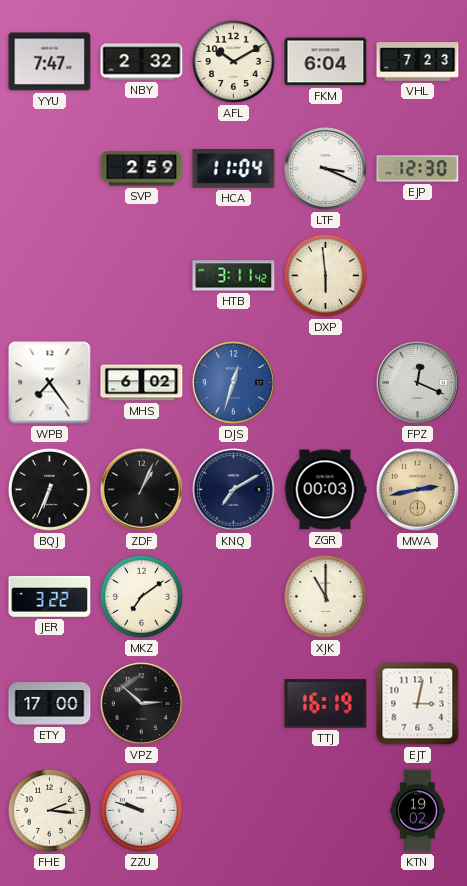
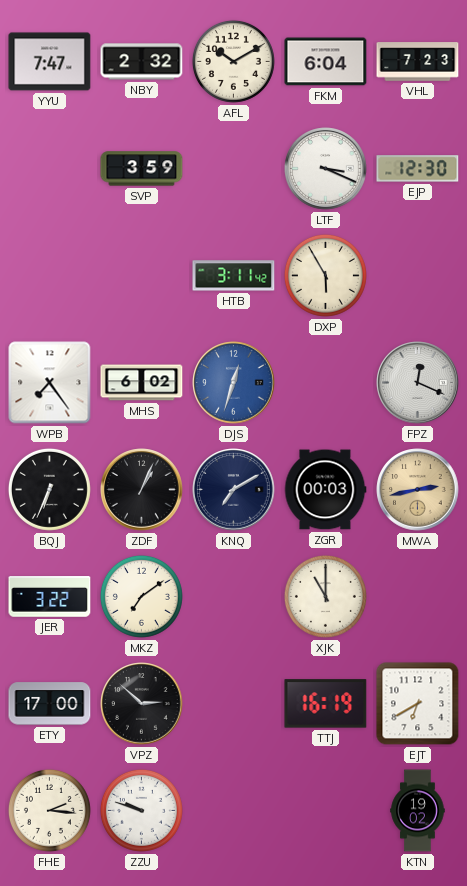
SVP: 2:59 -> 3:59 (142, 169)
HCA: 11:04 -> none (234, 168)
DXP: 5:59 -> 5:55 (325, 275)
EJT: 3:02 -> 6:40 (418, 704)
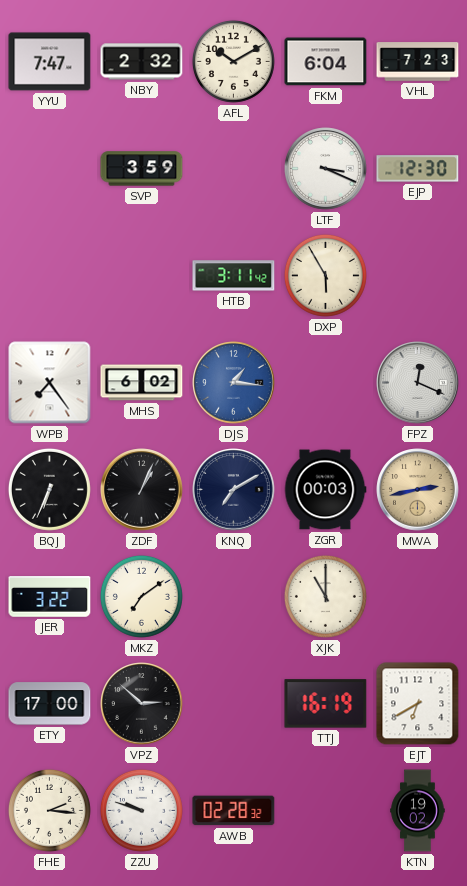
DJS: 12:33 -> 1:16 (234, 383)
AWB: none -> 02:28 (234, 811)
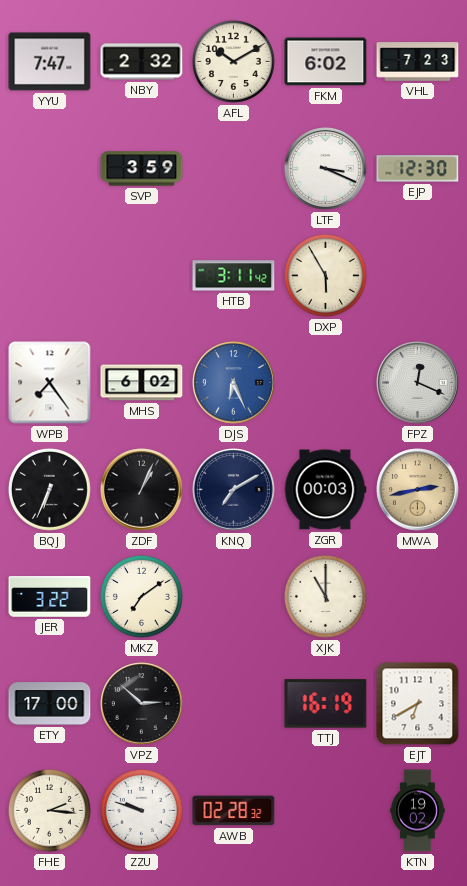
FKM: 6:04 -> 6:02 (326, 62)
DJS: 1:16 -> 6:26 (234, 383)
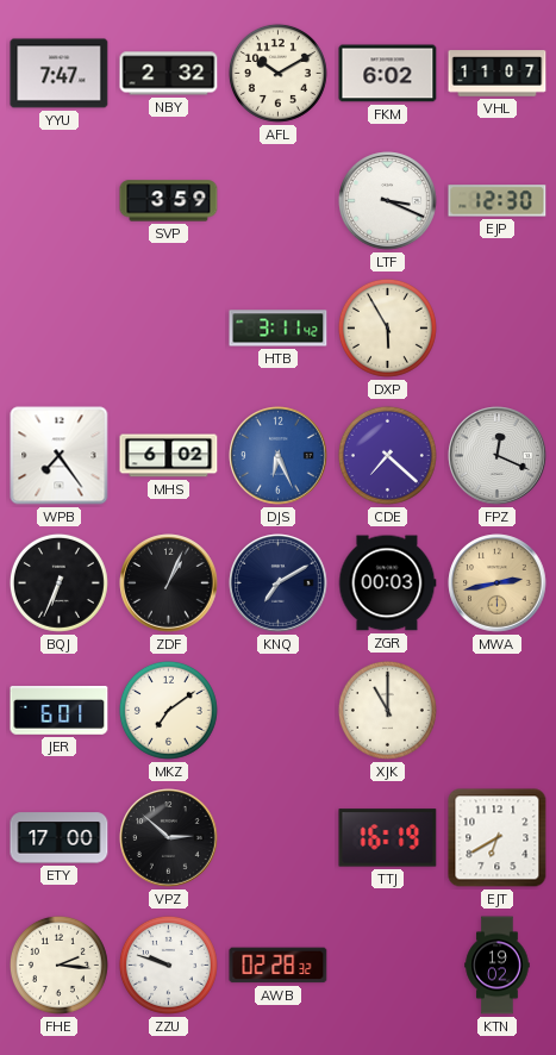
VHL: 7:23 -> 11:07 (498, 74)
CDE: none -> 7:22 (387, 455)
JER: 3:22 -> 6:01 (60, 711)
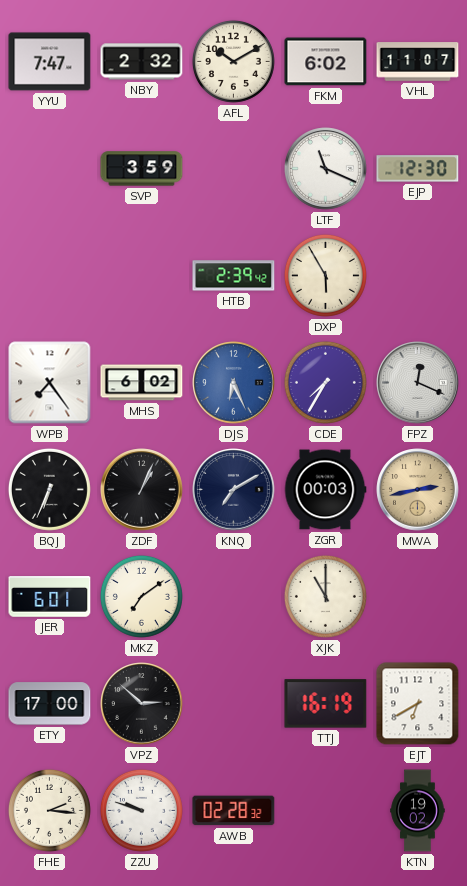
LTF: 3:19 -> 11:19 (326, 169)
HTB: 3:11 -> 2:39 (234, 276)
CDE: 7:22 -> 7:35 (325, 382)
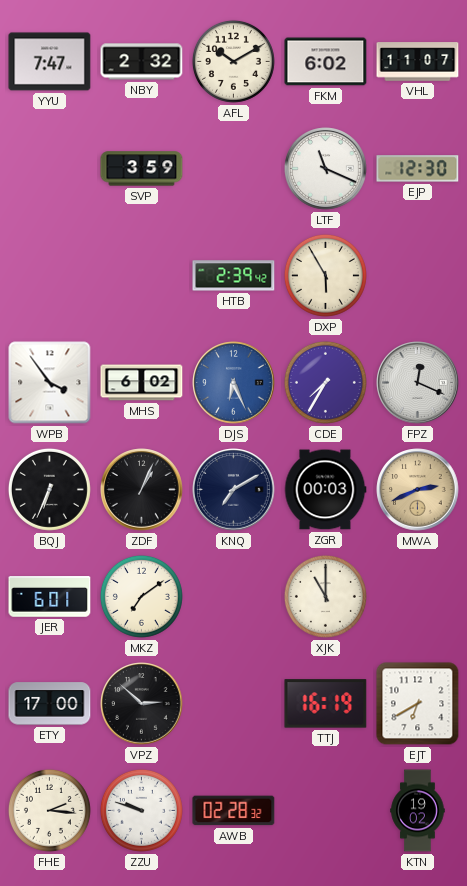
WPB: 7:24 -> 3:54 (50, 383)
MWA: 2:43 -> 2:41 (418, 490)
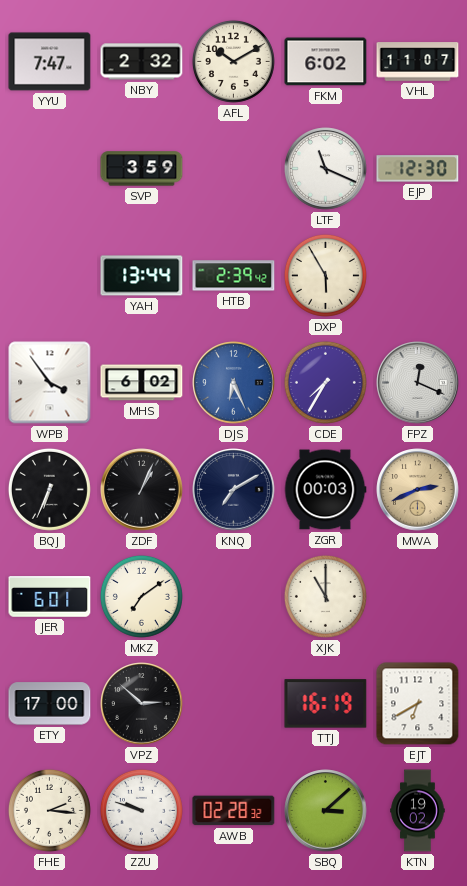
YAH: none -> 13:44 (142, 276)
SBQ: none -> 3:08 (326, 811)
